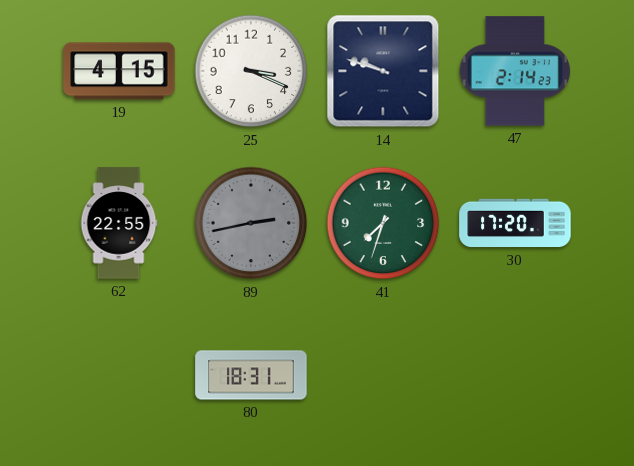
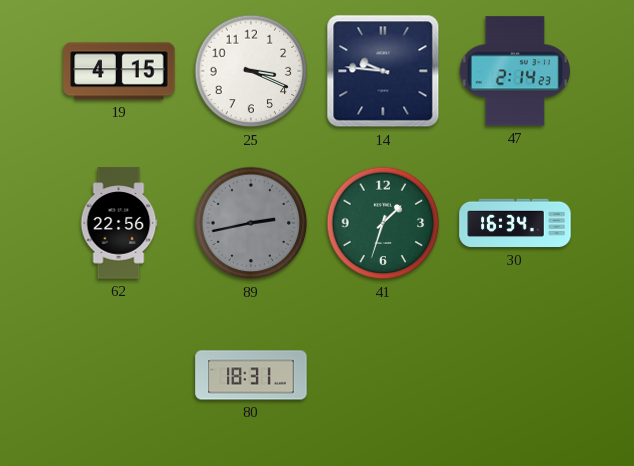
14: 9:48 -> 9:46 (383, 71)
62: 22:55 -> 22:56 (119, 223)
41: 7:33 -> 1:33 (383, 223)
30: 17:20 -> 16:34 (515, 223)
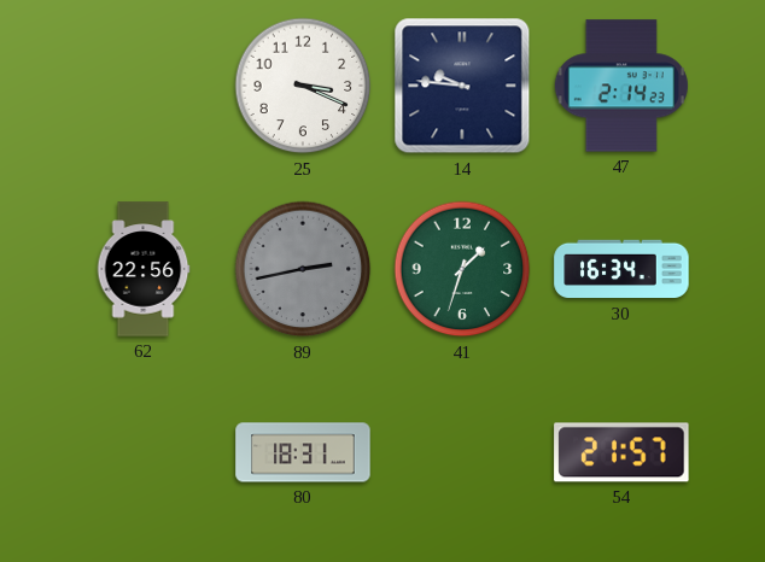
19: 4:15 -> none (119, 71)
54: none -> 21:57 (621, 452)
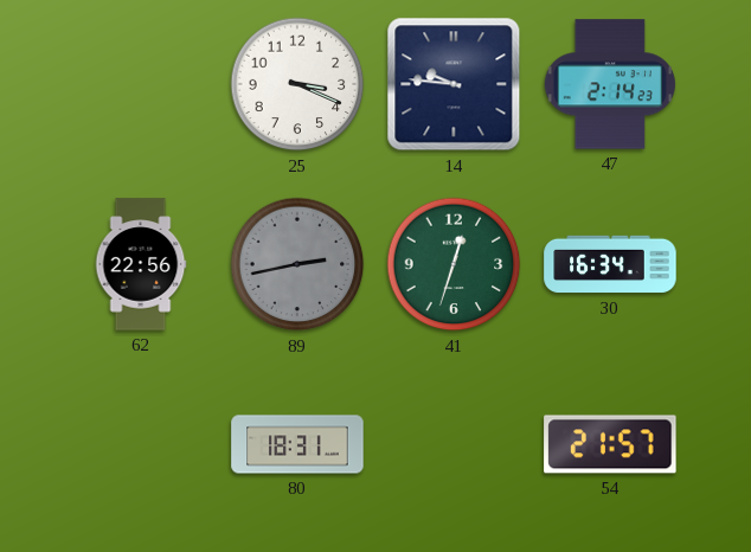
41: 1:33 -> 12:33 (454, 264)
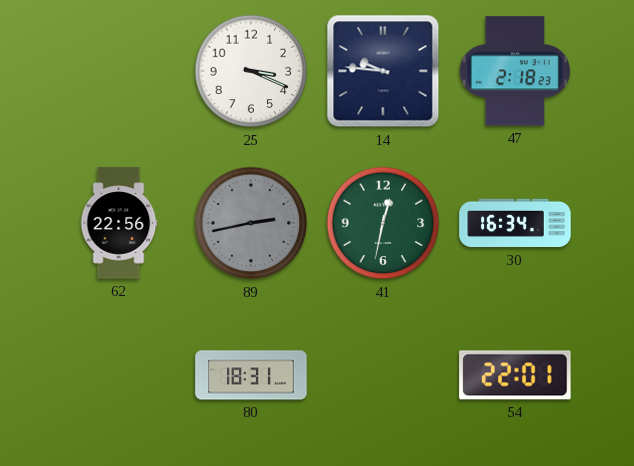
47: 2:14 -> 2:18 (515, 71)
41: 12:33 -> 12:32 (383, 223)
54: 21:57 -> 22:01 (515, 375)
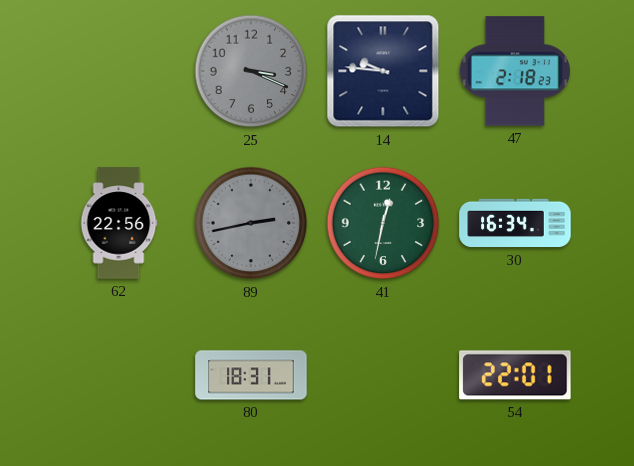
25 dial: white -> grey (251, 71)
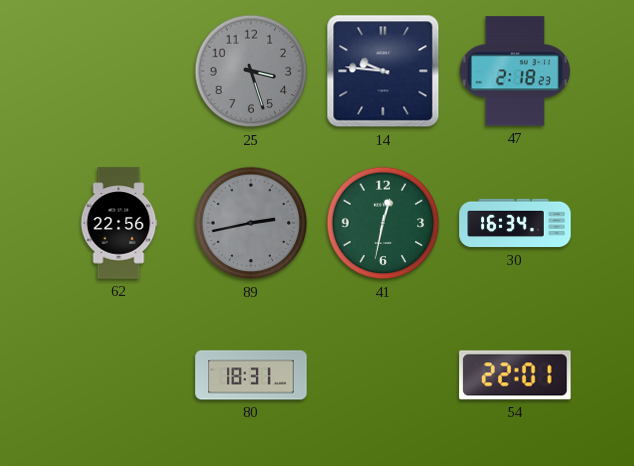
25: 3:19 -> 3:27 (251, 71)
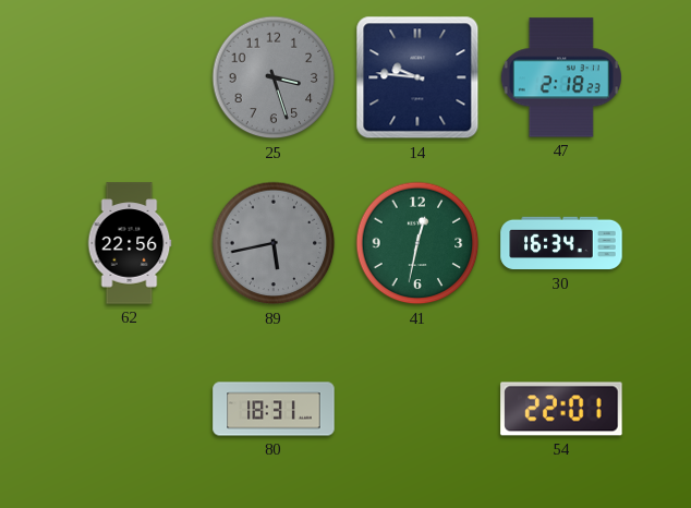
89: 2:43 -> 5:43 (274, 243)
